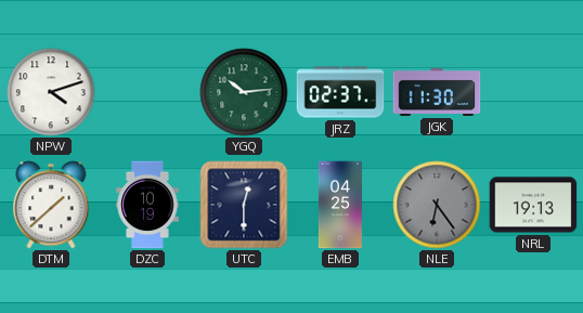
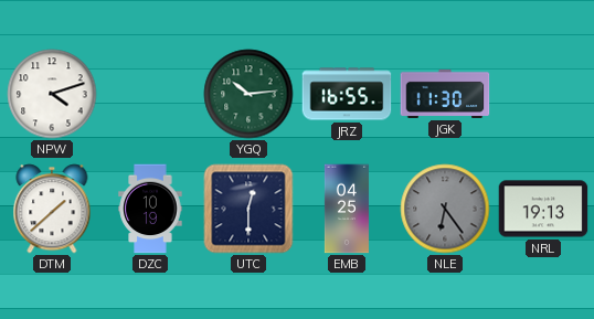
JRZ: 02:37 -> 16:55 (347, 94)
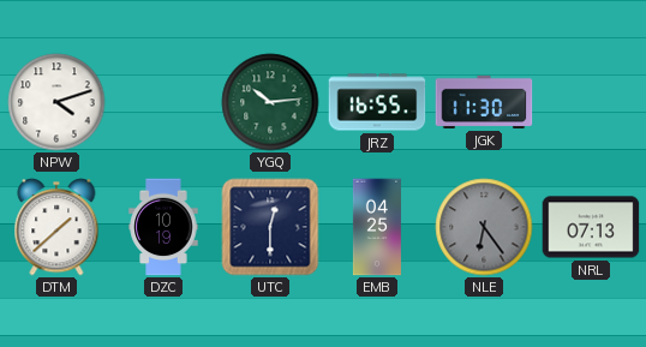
NRL: 19:13 -> 07:13 (591, 227)
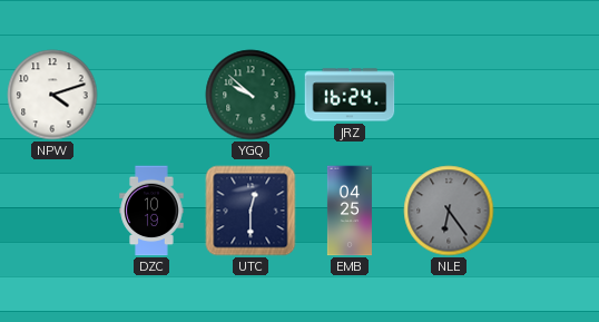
YGQ: 10:14 -> 9:52 (251, 95)
JRZ: 16:55 -> 16:24 (350, 95)
JGK: 11:30 -> none (484, 102)
DTM: 1:38 -> none (56, 227)
NRL: 07:13 -> none (591, 227)
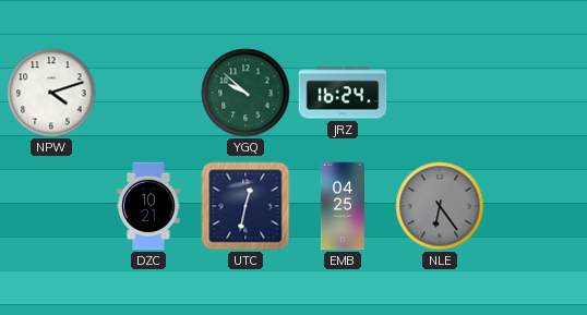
DZC: 10:19 -> 10:21 (148, 206)
UTC: 12:30 -> 12:32 (245, 206)
